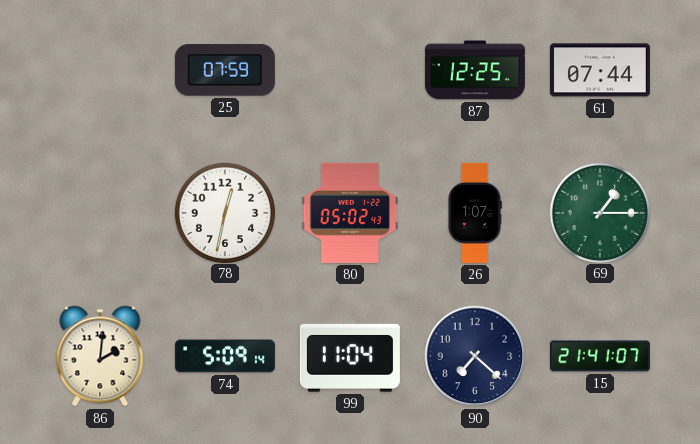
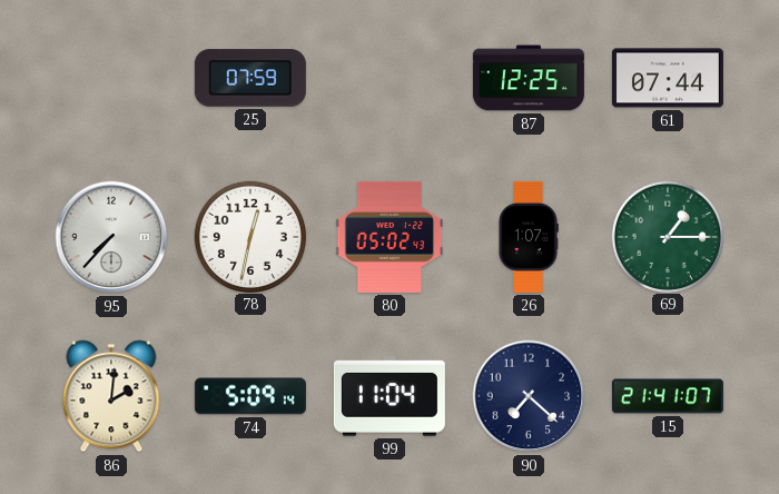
95: none -> 7:37 (111, 237)
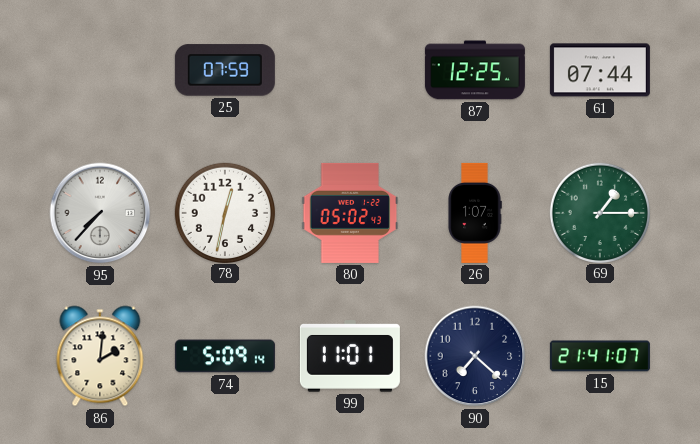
99: 11:04 -> 11:01 (350, 356)
